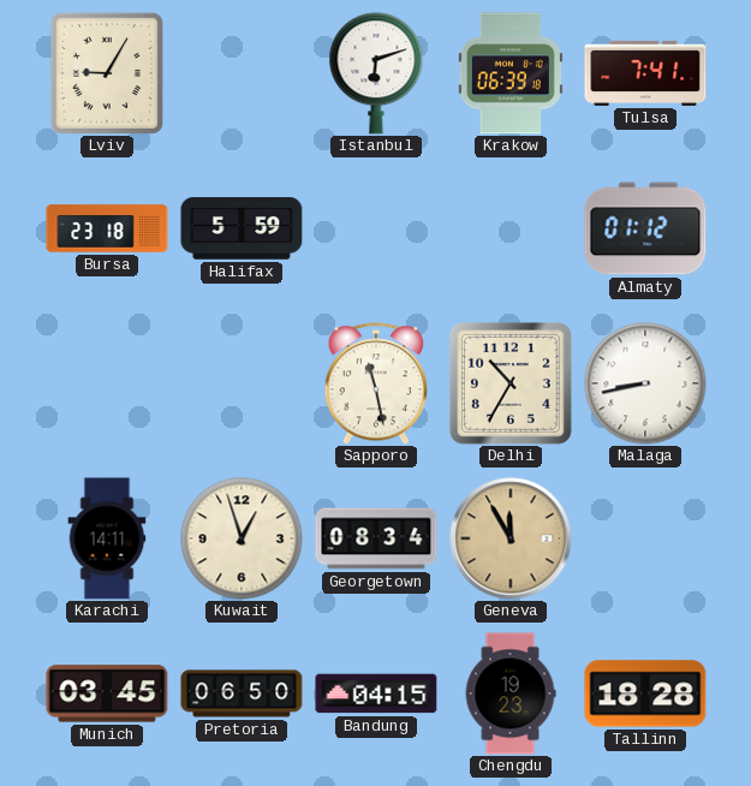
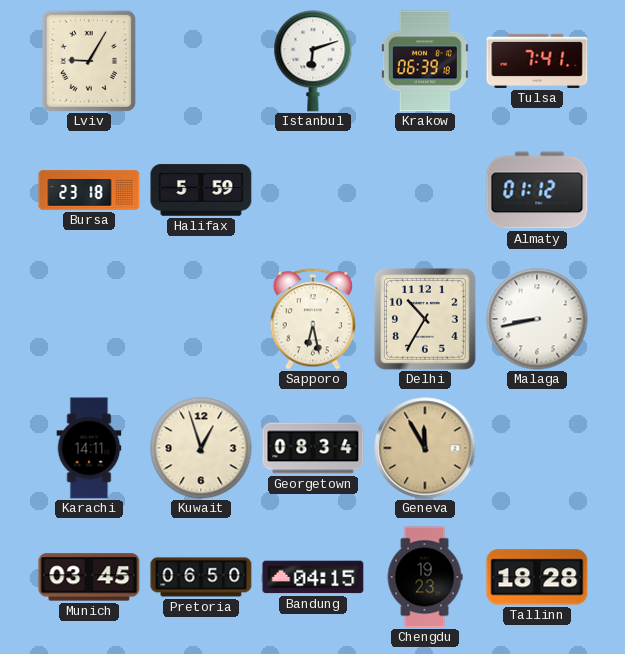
Sapporo: 11:28 -> 6:28 (313, 319)
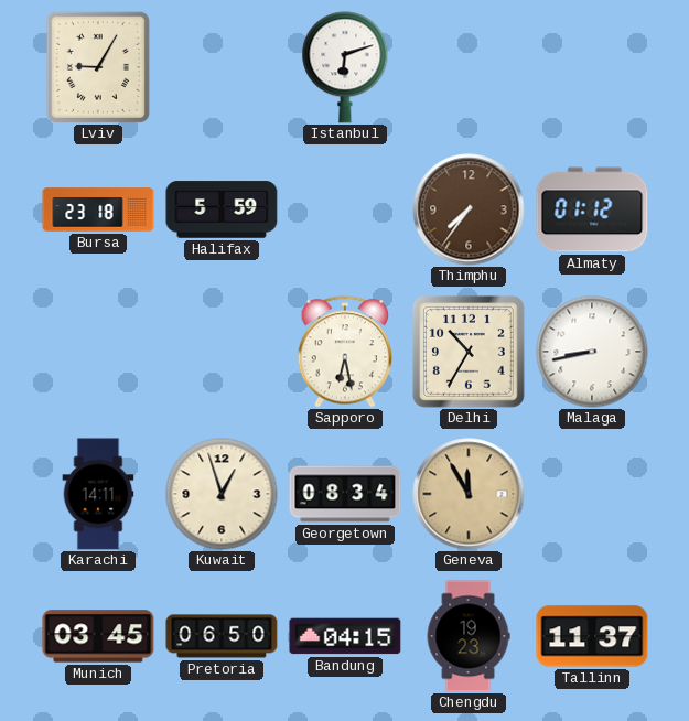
Krakow: 06:39 -> none (425, 61)
Tulsa: 7:41 -> none (537, 61)
Thimphu: none -> 7:36 (469, 209)
Tallinn: 18:28 -> 11:37 (592, 636)
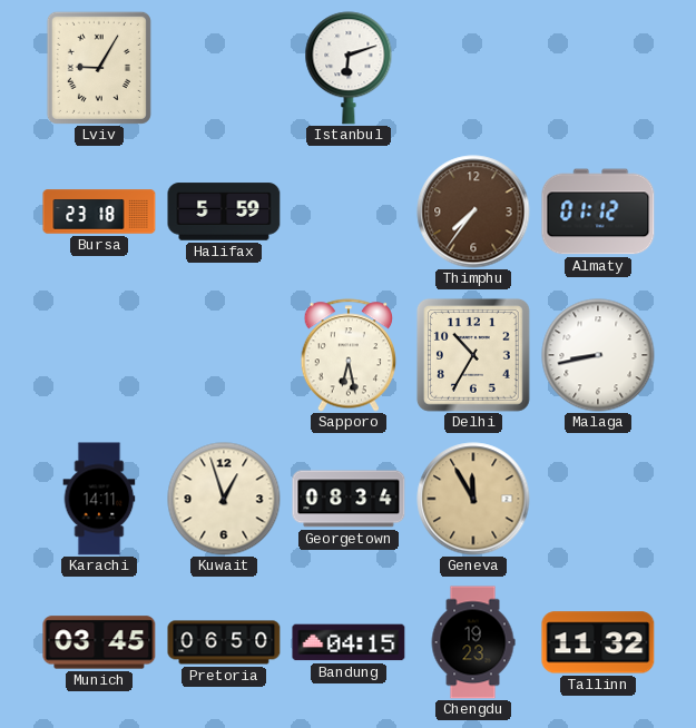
Tallinn: 11:37 -> 11:32 (598, 642)
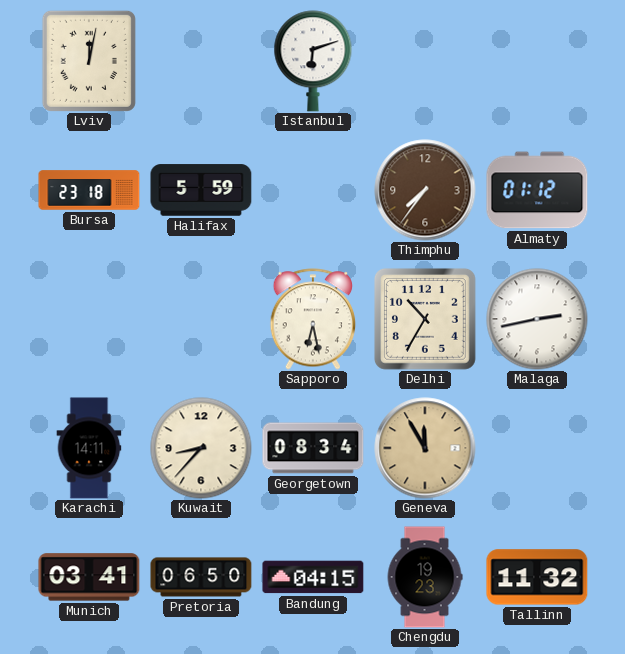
Lviv: 9:05 -> 12:02 (89, 61)
Malaga: 8:43 -> 2:43 (537, 319)
Kuwait: 12:57 -> 8:37 (201, 448)
Munich: 03:45 -> 03:41 (89, 577)
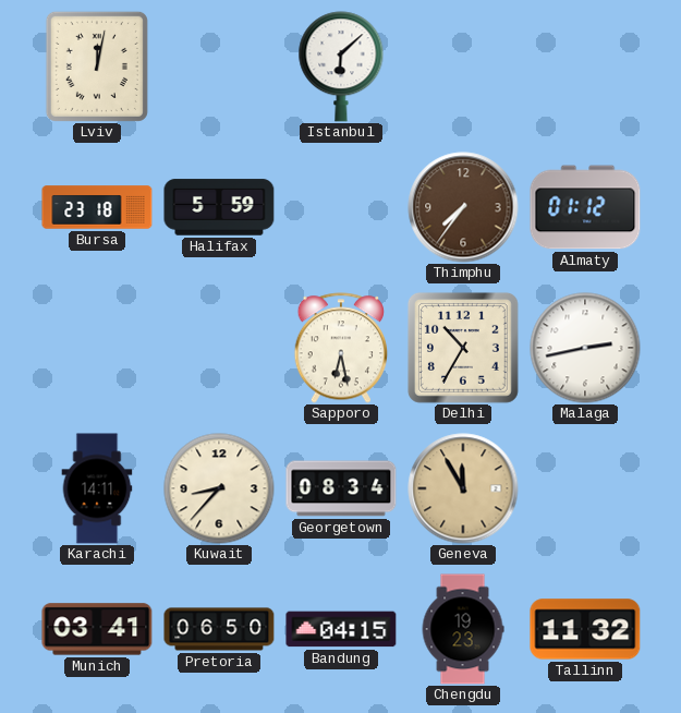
Istanbul: 6:12 -> 6:08 (341, 67)
